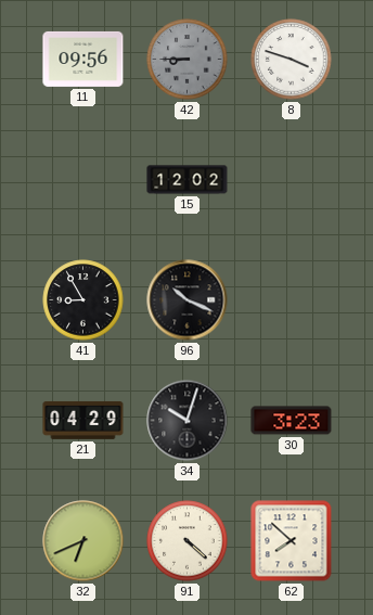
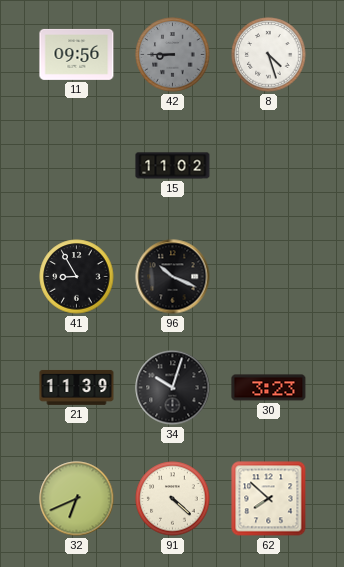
8: 3:48 -> 4:27 (269, 55)
15: 12:02 -> 11:02 (173, 166)
21: 04:29 -> 11:39 (77, 387)
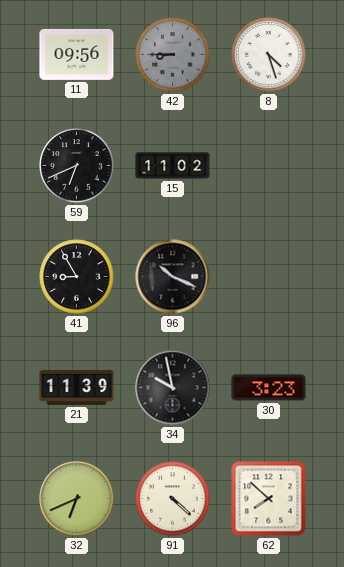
59: none -> 6:41 (77, 166)
34: 10:03 -> 9:58 (173, 388)
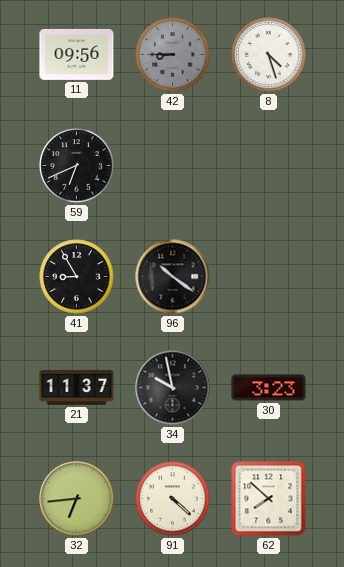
15: 11:02 -> none (173, 166)
96: 10:19 -> 10:21 (173, 277)
21: 11:39 -> 11:37 (77, 387)
32: 6:41 -> 6:44 (77, 499)
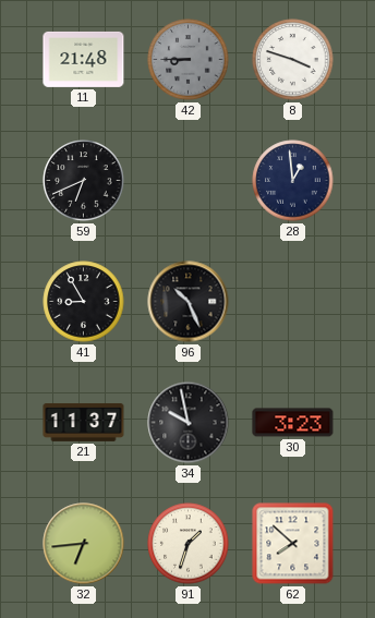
11: 09:56 -> 21:48 (84, 59)
8: 4:27 -> 3:48 (293, 60)
28: none -> 12:59 (293, 181)
96: 10:21 -> 10:26 (189, 302)
91: 4:22 -> 1:33 (189, 544)
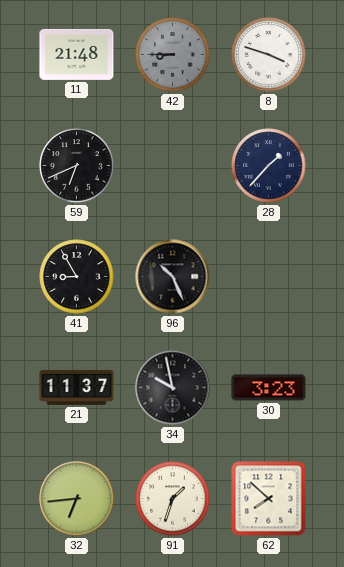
28: 12:59 -> 1:37 (269, 166)
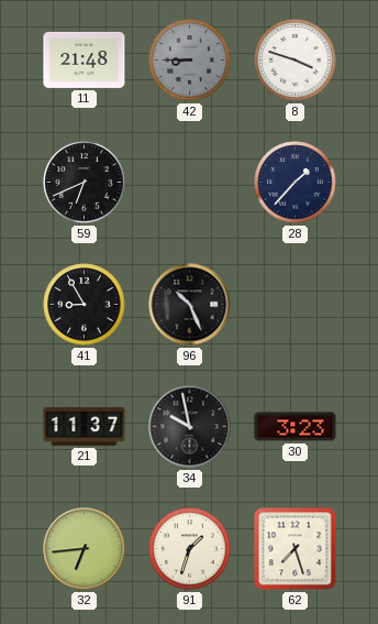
62: 7:52 -> 7:27 (296, 549)
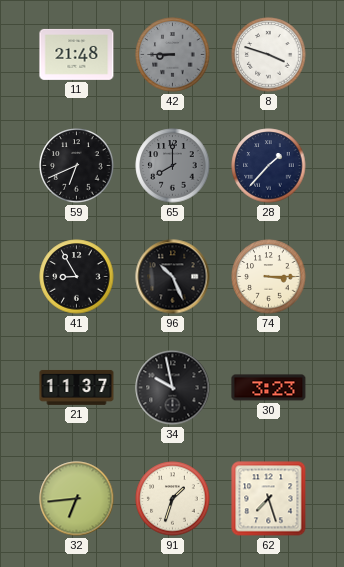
65: none -> 8:00 (173, 166)
74: none -> 3:15 (269, 277)
